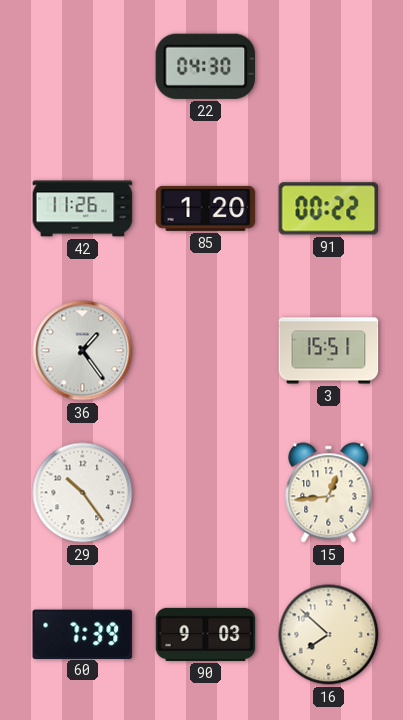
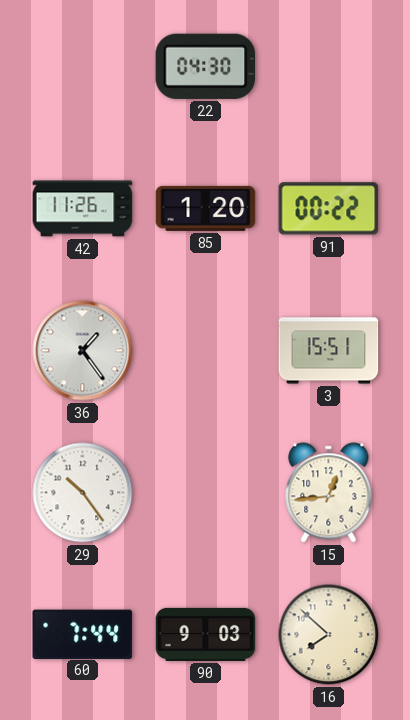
60: 7:39 -> 7:44 (83, 634)
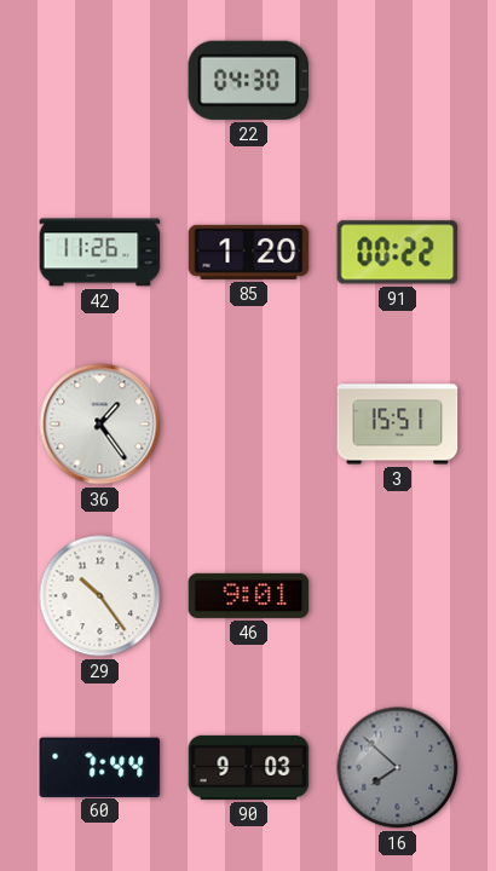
46: none -> 9:01 (249, 595)
15: 12:44 -> none (329, 493)
16 dial: cream -> grey (398, 768)
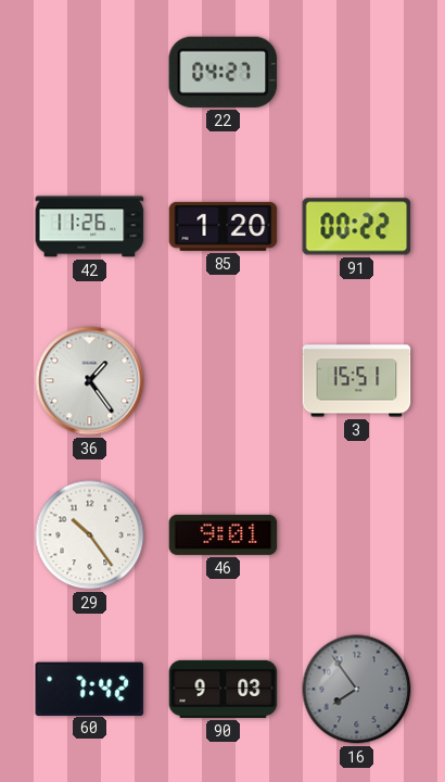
22: 04:30 -> 04:27 (224, 72)
60: 7:44 -> 7:42 (90, 689)
16: 7:52 -> 7:54 (357, 690)
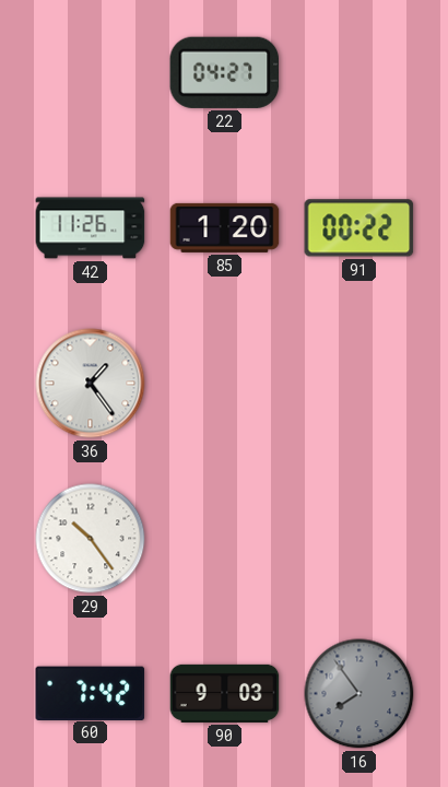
3: 15:51 -> none (357, 381)
46: 9:01 -> none (224, 534)
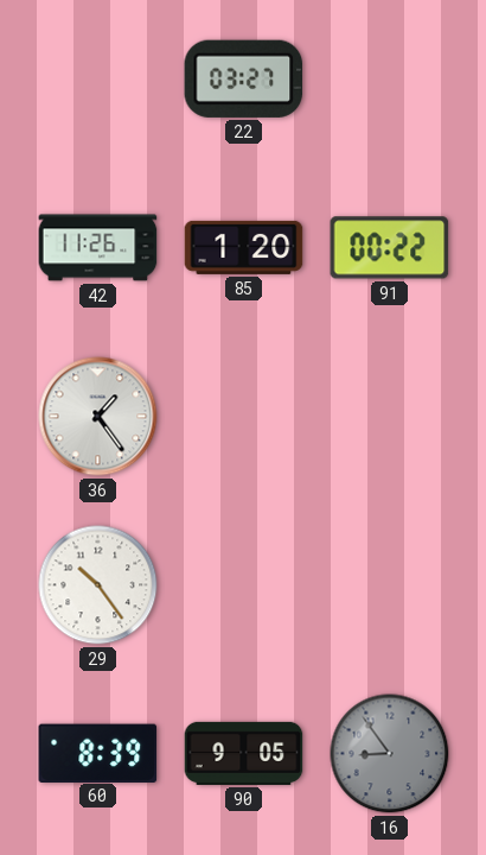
22: 04:27 -> 03:27 (244, 78)
60: 7:42 -> 8:39 (98, 753)
90: 9:03 -> 9:05 (244, 753)
16: 7:54 -> 8:54 (390, 754)
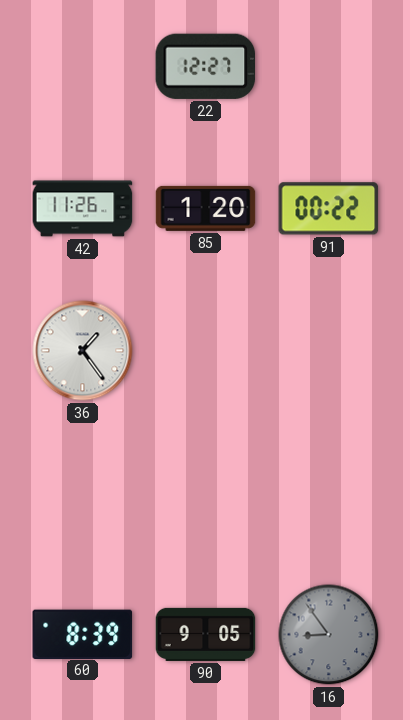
22: 03:27 -> 12:27 (206, 66)
29: 10:24 -> none (98, 585)
